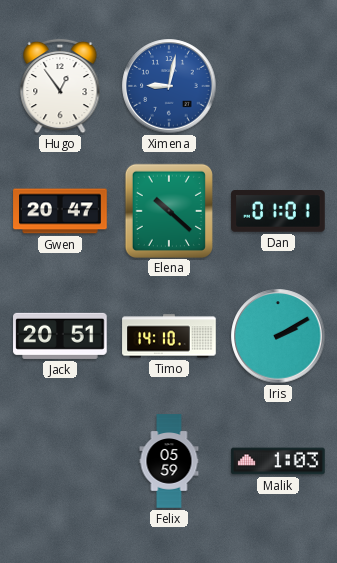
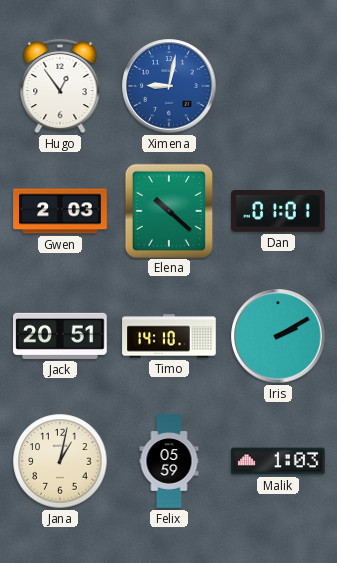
Gwen: 20:47 -> 2:03 (60, 211)
Jana: none -> 1:02 (60, 461)
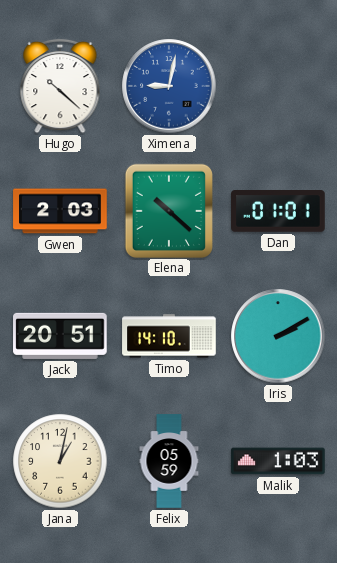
Hugo: 12:54 -> 10:22 (60, 86)
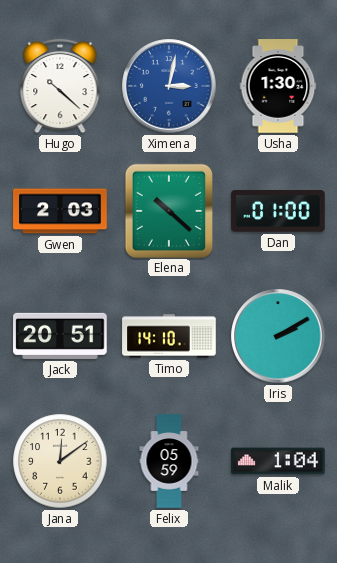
Ximena: 9:02 -> 3:02 (169, 86)
Usha: none -> 1:30 (278, 86)
Dan: 01:01 -> 01:00 (278, 211)
Jana: 1:02 -> 12:09 (60, 461)
Malik: 1:03 -> 1:04 (278, 461)
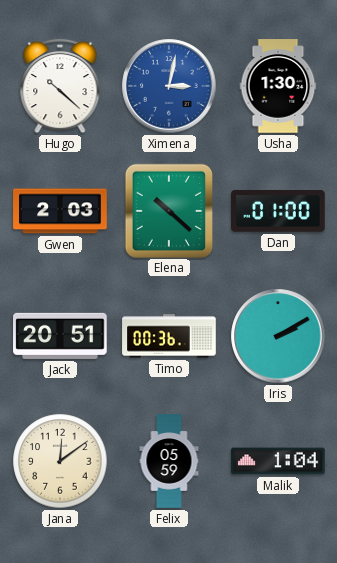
Timo: 14:10 -> 00:36 (169, 336)
